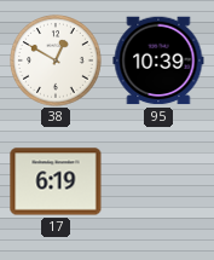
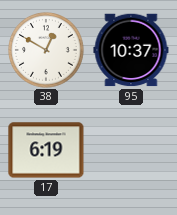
95: 10:39 -> 10:37 (131, 50)
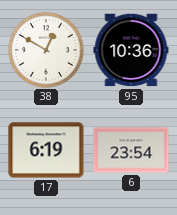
95: 10:37 -> 10:36 (131, 50)
6: none -> 23:54 (131, 150)
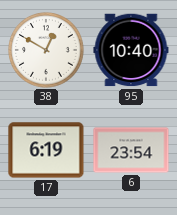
95: 10:36 -> 10:40 (131, 50)
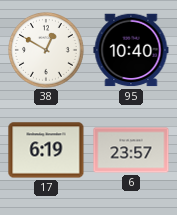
6: 23:54 -> 23:57 (131, 150)
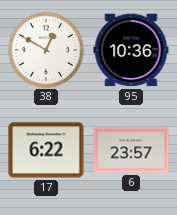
95: 10:40 -> 10:36 (131, 50)
17: 6:19 -> 6:22 (46, 150)
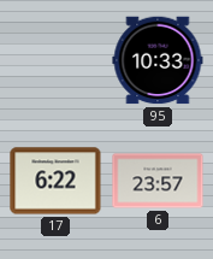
38: 12:50 -> none (46, 50)
95: 10:36 -> 10:33 (158, 60)
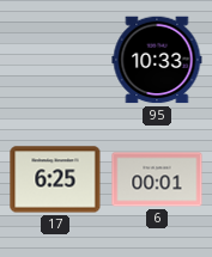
17: 6:22 -> 6:25 (55, 179)
6: 23:57 -> 00:01 (157, 179)
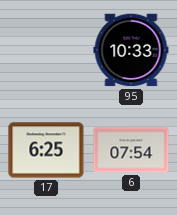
6: 00:01 -> 07:54 (131, 150)
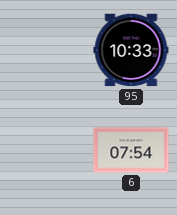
17: 6:25 -> none (46, 150)
